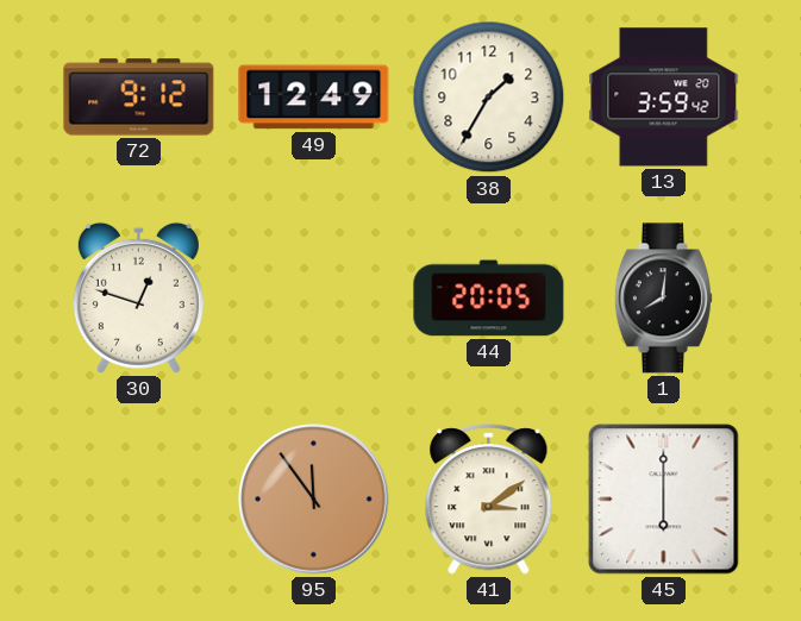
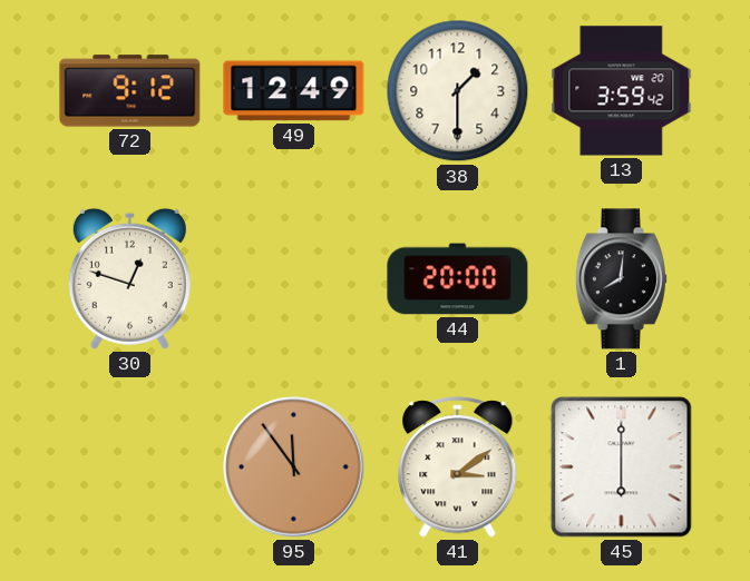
38: 1:35 -> 1:30 (458, 91)
44: 20:05 -> 20:00 (458, 279)
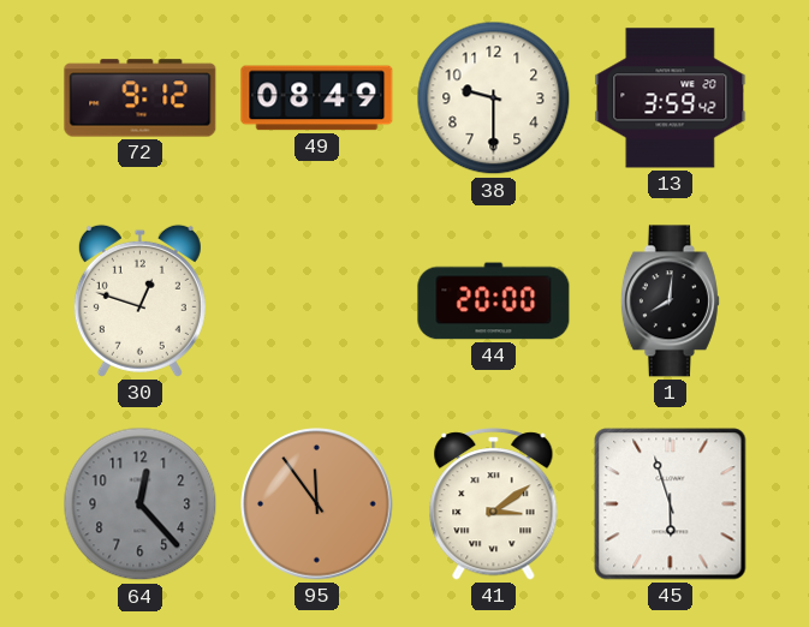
49: 12:49 -> 08:49 (317, 98)
38: 1:30 -> 9:30 (494, 98)
64: none -> 12:23 (141, 504)
45: 6:00 -> 5:57 (671, 504)
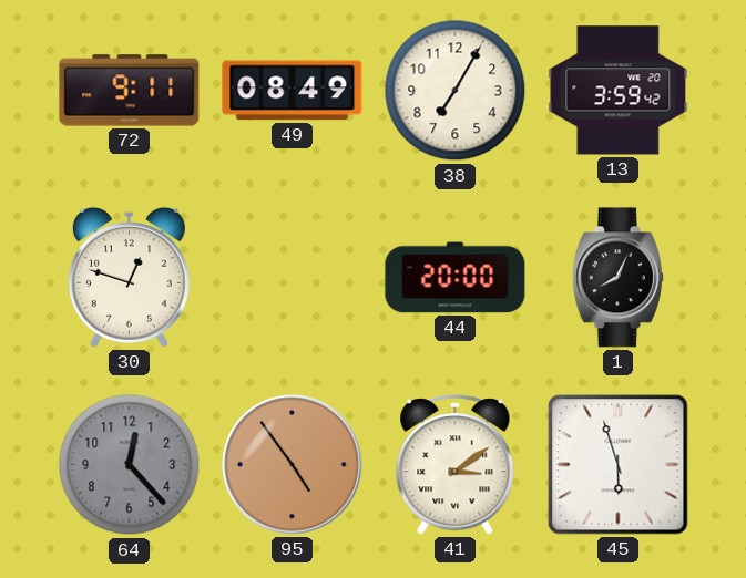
72: 9:12 -> 9:11 (130, 91)
38: 9:30 -> 7:05 (456, 91)
1: 8:01 -> 8:04 (617, 278)
95: 11:54 -> 4:54 (293, 465)
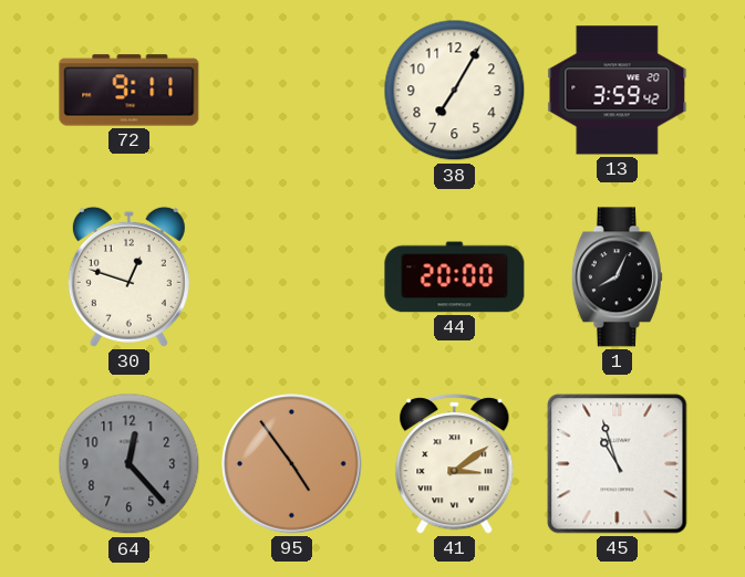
49: 08:49 -> none (293, 91)
45: 5:57 -> 10:57 (618, 464)
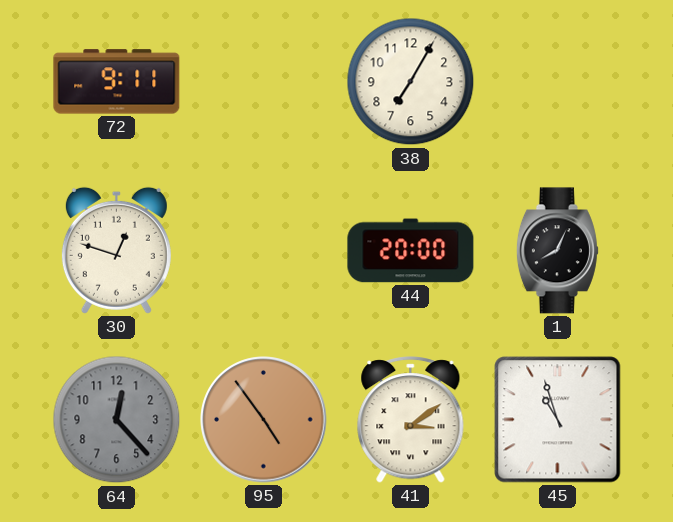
13: 3:59 -> none (618, 91)
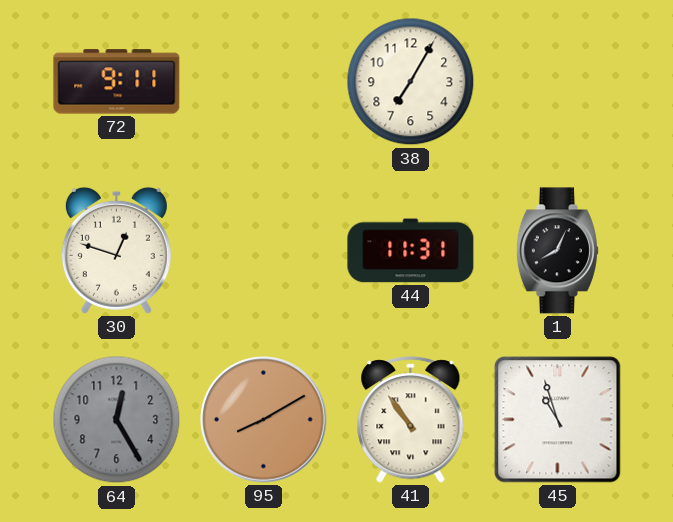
44: 20:00 -> 11:31 (411, 251)
64: 12:23 -> 12:25 (117, 420)
95: 4:54 -> 8:10 (264, 420)
41: 3:09 -> 10:54 (411, 420)
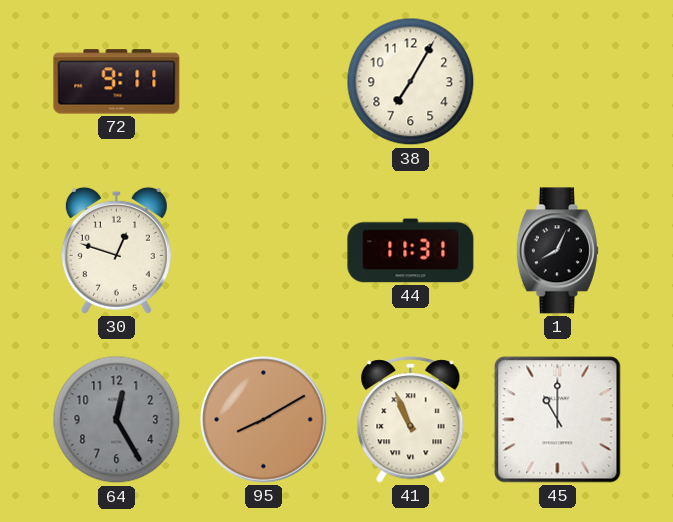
41: 10:54 -> 10:56 (411, 420)
45: 10:57 -> 11:00 (558, 420)
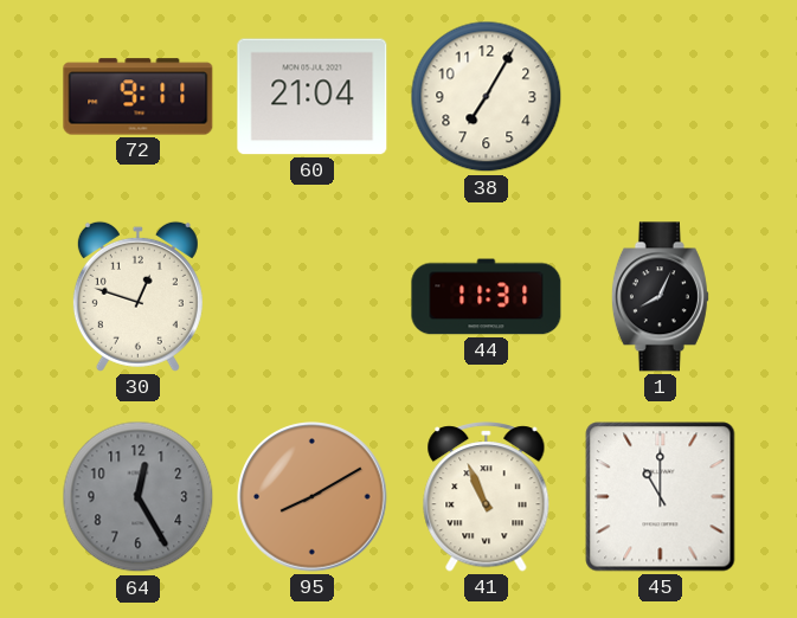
60: none -> 21:04 (313, 97)
